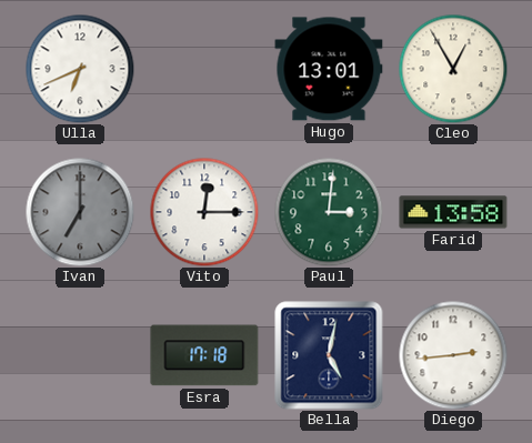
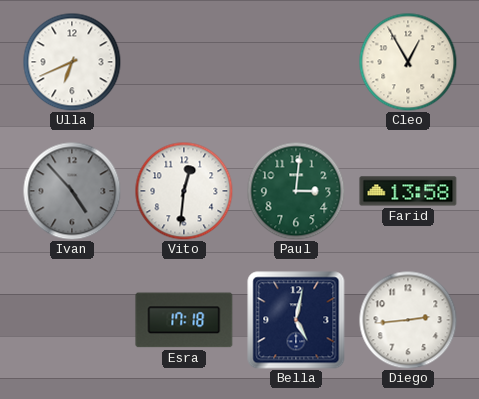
Hugo: 13:01 -> none (329, 69)
Ivan: 7:00 -> 4:53 (72, 191)
Vito: 12:15 -> 12:31 (184, 191)
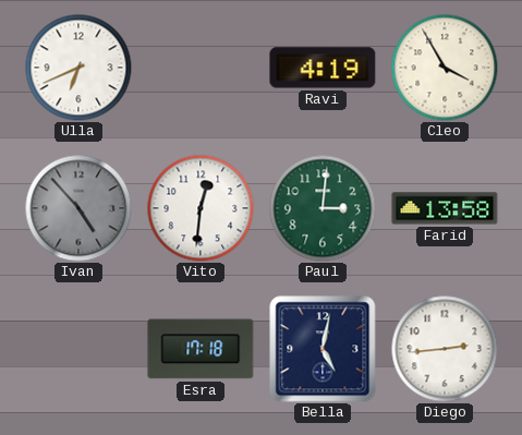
Ravi: none -> 4:19 (323, 68)
Cleo: 12:55 -> 3:55 (445, 68)
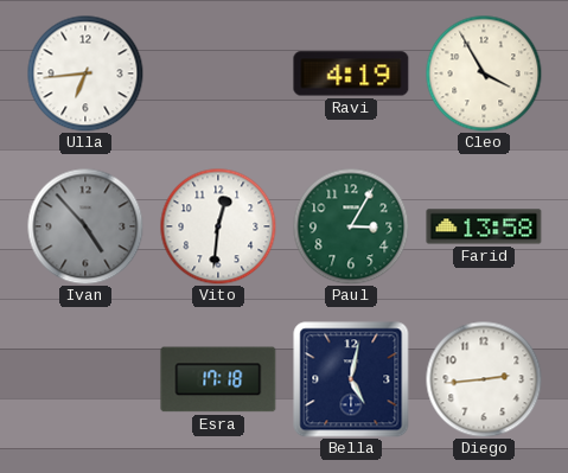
Ulla: 6:41 -> 6:44 (85, 73)
Paul: 3:01 -> 3:05 (351, 226)
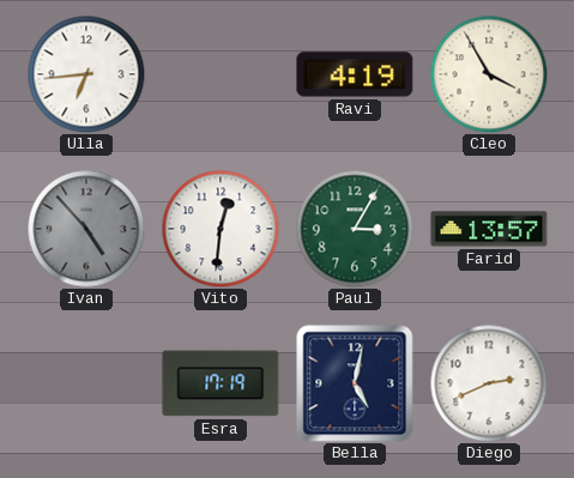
Farid: 13:58 -> 13:57 (489, 229)
Esra: 17:18 -> 17:19 (220, 383)
Diego: 2:44 -> 2:41 (489, 383)
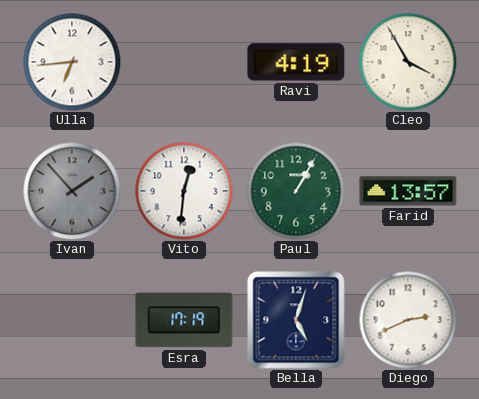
Ivan: 4:53 -> 1:53 (72, 191)
Paul: 3:05 -> 1:05 (296, 191)
Bella: 5:02 -> 5:03 (296, 320)
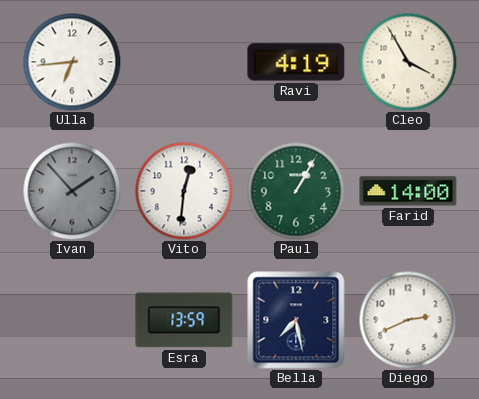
Farid: 13:57 -> 14:00 (408, 191)
Esra: 17:19 -> 13:59 (184, 320)
Bella: 5:03 -> 7:28 (296, 320)
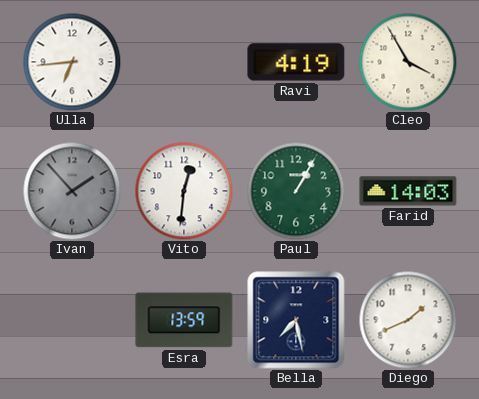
Farid: 14:00 -> 14:03 (408, 191)
Diego: 2:41 -> 1:41 (408, 320)
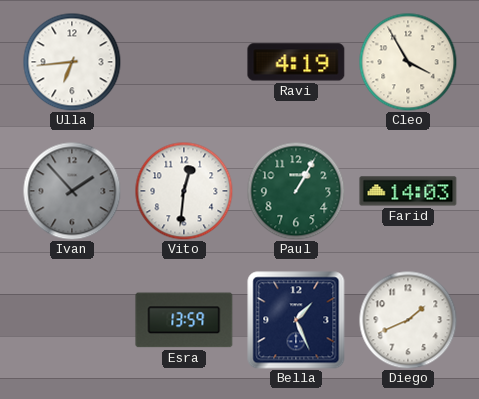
Bella: 7:28 -> 1:26 (296, 320)
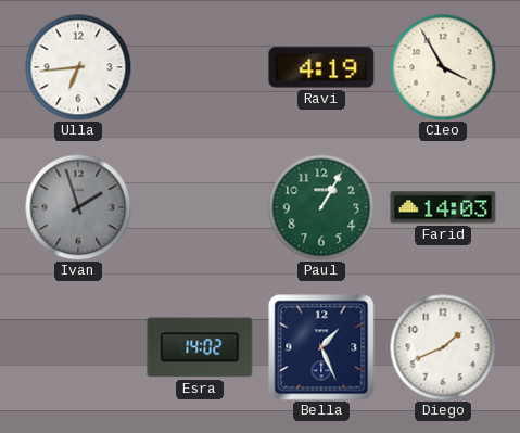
Ivan: 1:53 -> 1:57 (78, 207)
Vito: 12:31 -> none (184, 191)
Esra: 13:59 -> 14:02 (200, 347)
